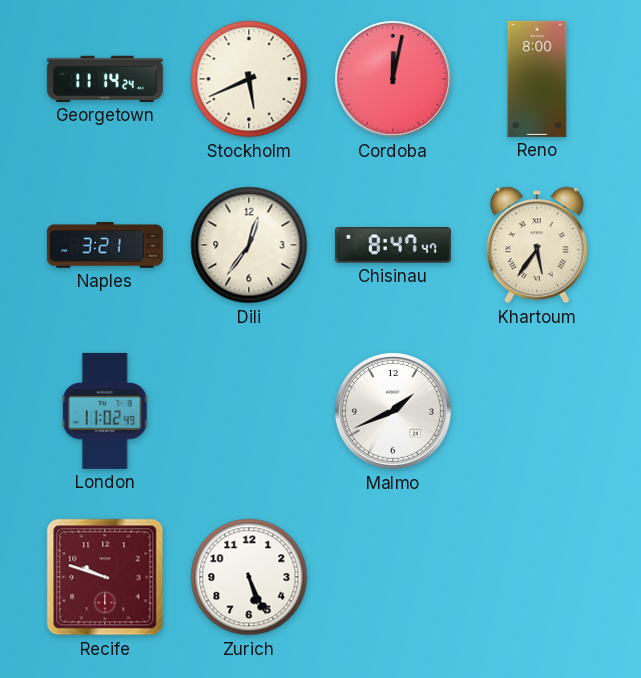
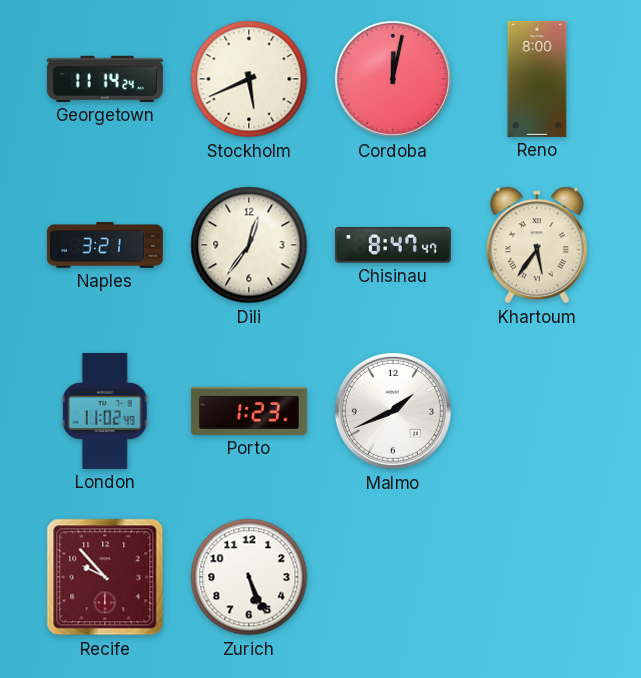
Porto: none -> 1:23 (249, 411)
Recife: 9:48 -> 9:53 (105, 577)
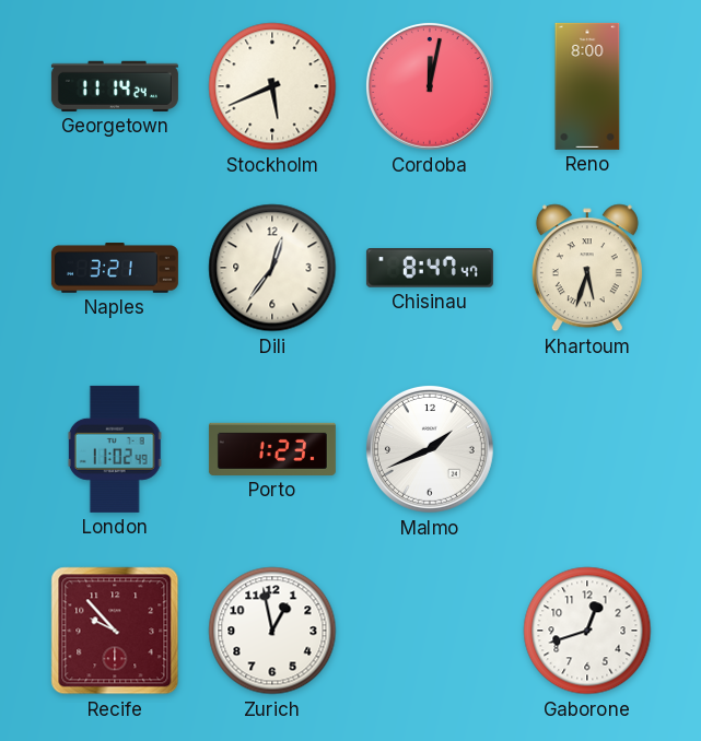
Khartoum: 5:36 -> 5:33 (587, 268)
Zurich: 5:26 -> 12:58 (272, 631)
Gaborone: none -> 12:42 (587, 631)
